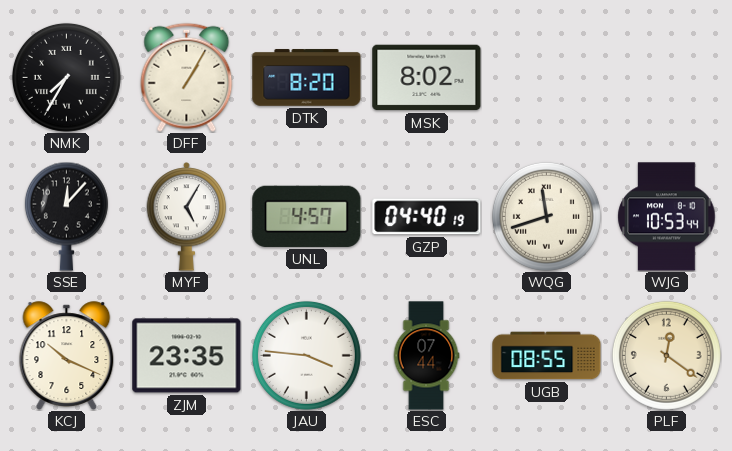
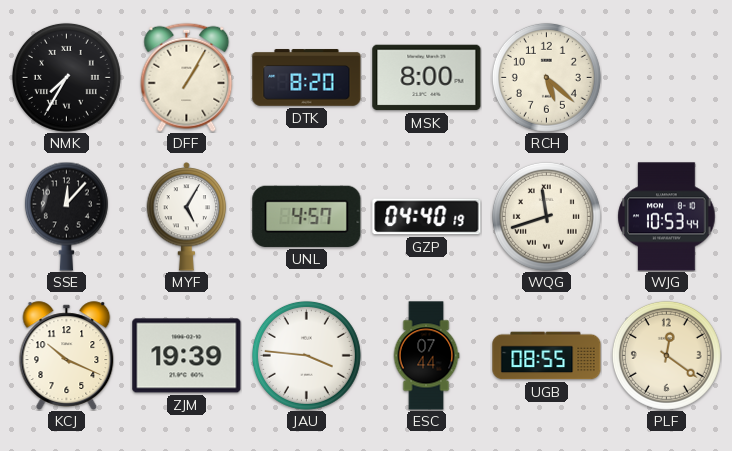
MSK: 8:02 -> 8:00 (427, 78)
RCH: none -> 5:22 (546, 77)
ZJM: 23:35 -> 19:39 (187, 356)
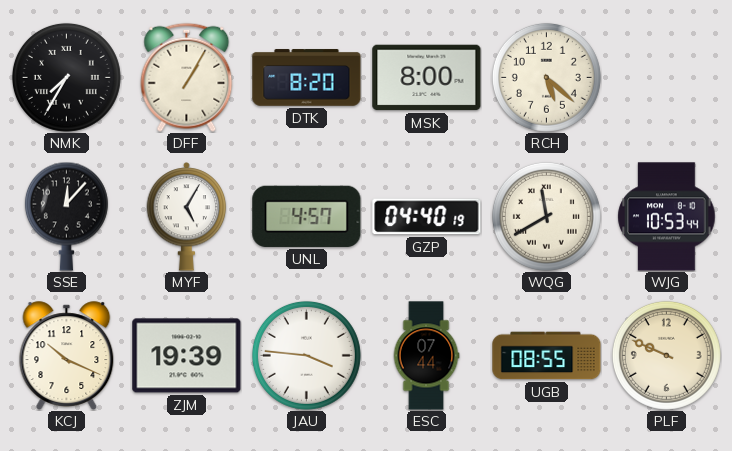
WQG: 11:42 -> 11:40 (546, 216)
PLF: 12:21 -> 9:49 (666, 355)
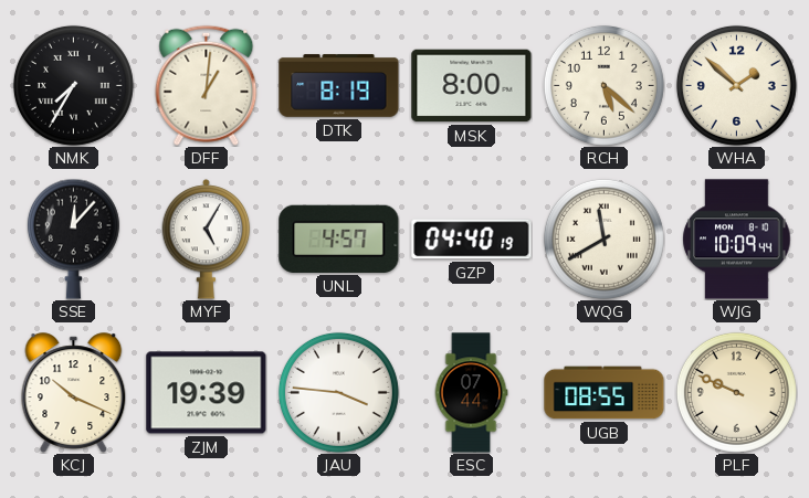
DFF: 1:05 -> 1:01 (207, 85)
DTK: 8:20 -> 8:19 (339, 86)
WHA: none -> 1:52 (736, 85)
WJG: 10:53 -> 10:09 (737, 240)
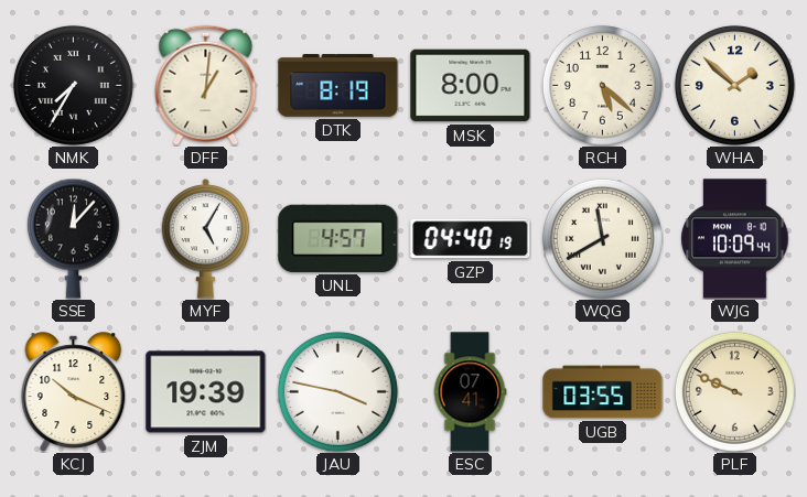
JAU: 3:46 -> 3:47 (337, 391)
ESC: 07:44 -> 07:41 (470, 392)
UGB: 08:55 -> 03:55 (603, 392)
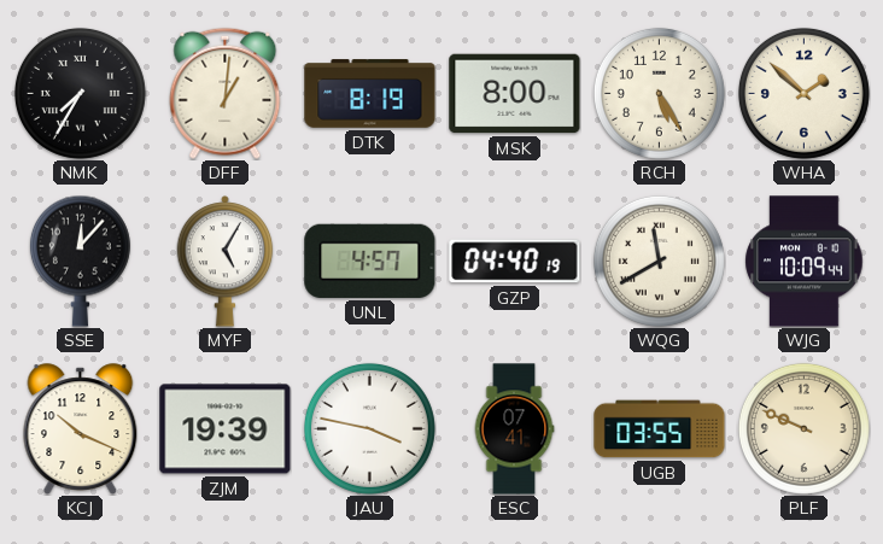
RCH: 5:22 -> 5:25 (659, 93)
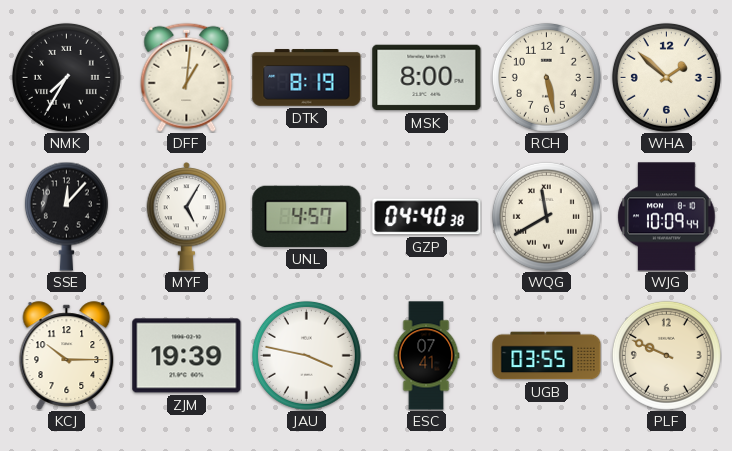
RCH: 5:25 -> 5:28 (546, 77)
GZP: 04:40:19 -> 04:40:38 (427, 217)
KCJ: 10:19 -> 10:15 (67, 356)
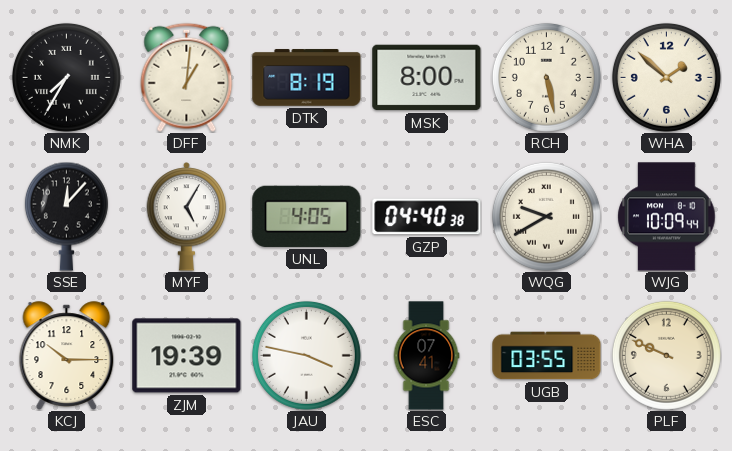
UNL: 4:57 -> 4:05 (307, 216)
WQG: 11:40 -> 9:40 (546, 216)
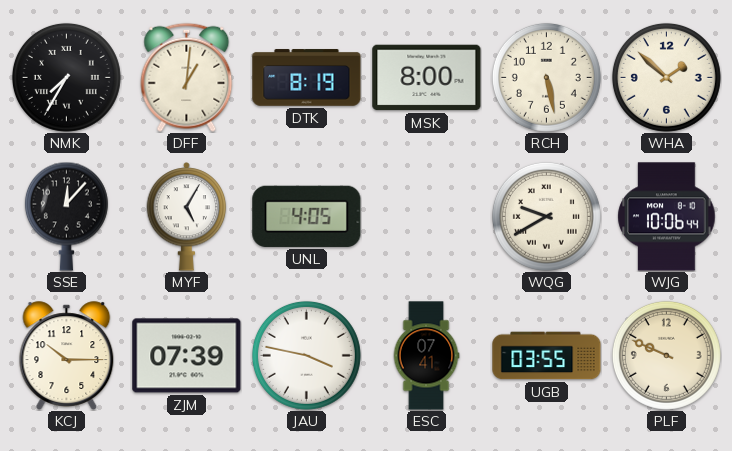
GZP: 04:40 -> none (427, 217)
WJG: 10:09 -> 10:06 (667, 217)
ZJM: 19:39 -> 07:39 (187, 356)
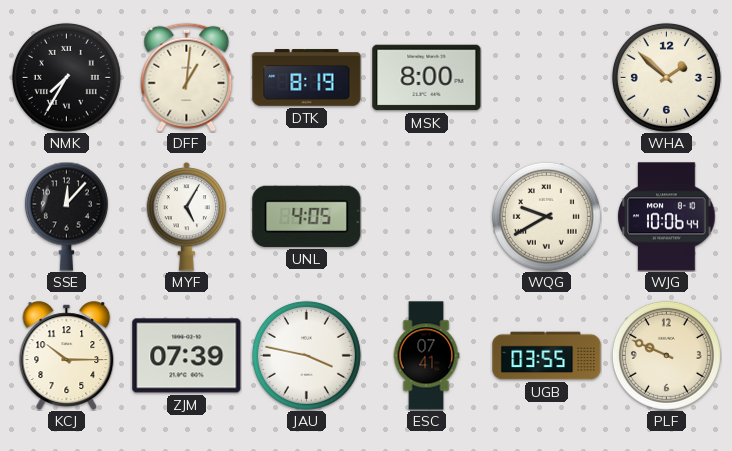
RCH: 5:28 -> none (546, 77)
